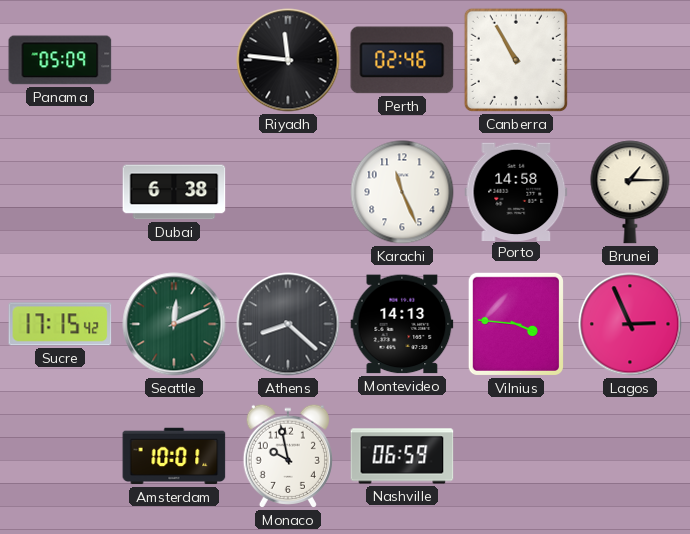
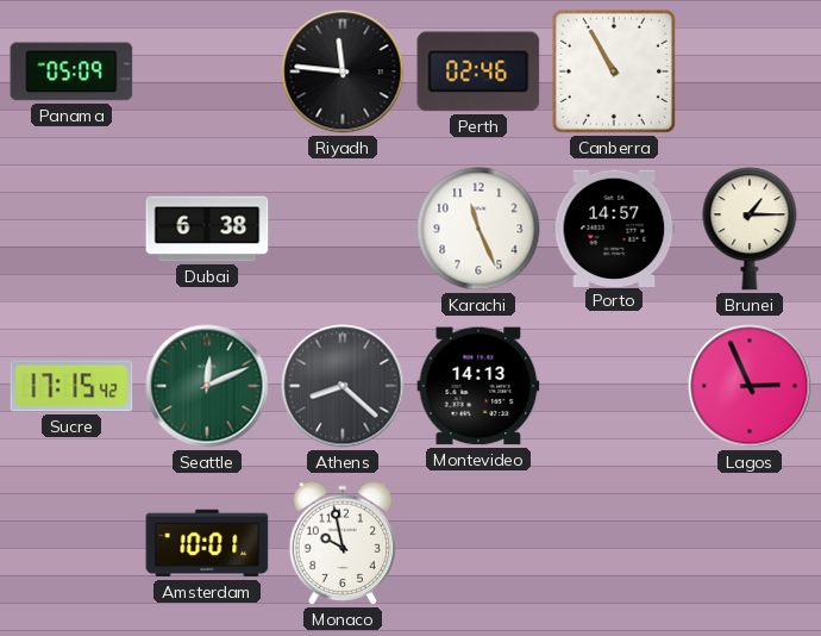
Porto: 14:58 -> 14:57 (614, 227)
Vilnius: 3:46 -> none (516, 324)
Nashville: 06:59 -> none (402, 456)
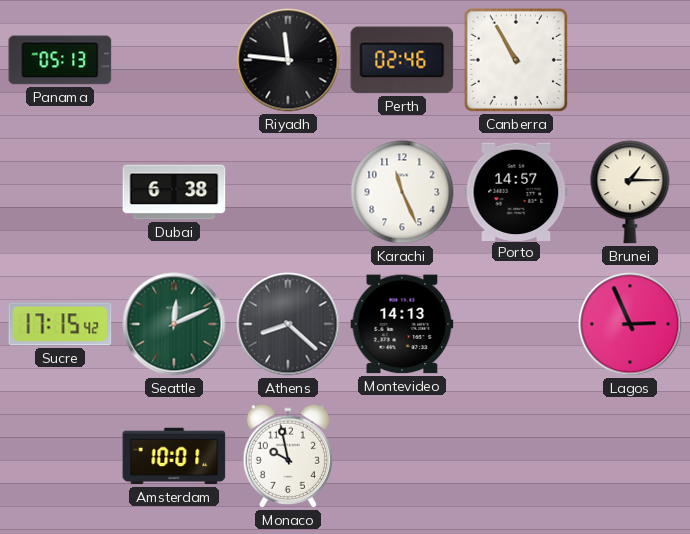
Panama: 05:09 -> 05:13 (60, 60)
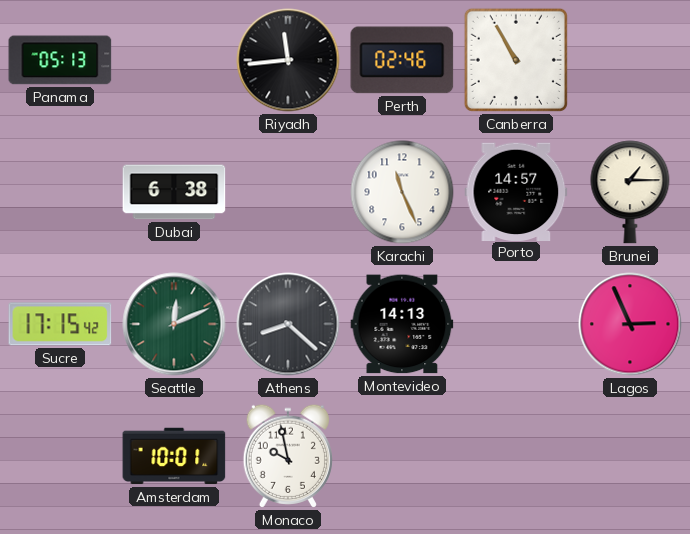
Riyadh: 11:46 -> 11:44 (288, 60)
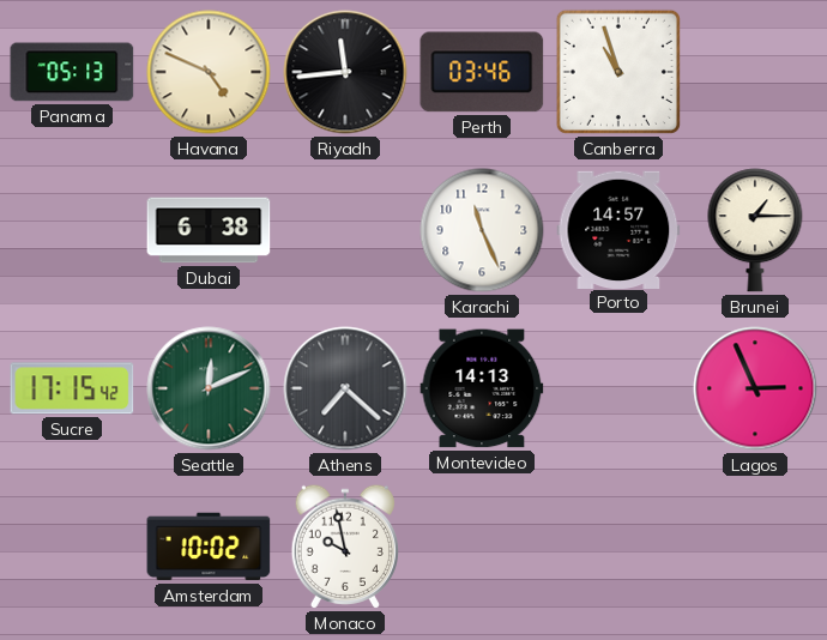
Havana: none -> 4:49 (209, 72)
Perth: 02:46 -> 03:46 (482, 72)
Canberra: 10:55 -> 10:57 (618, 72)
Athens: 8:22 -> 7:22 (345, 388)
Amsterdam: 10:01 -> 10:02 (209, 547)
